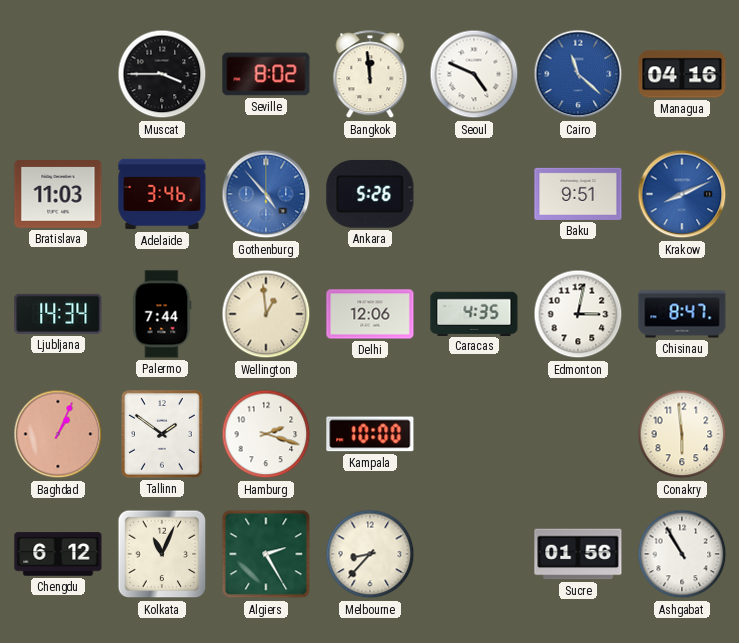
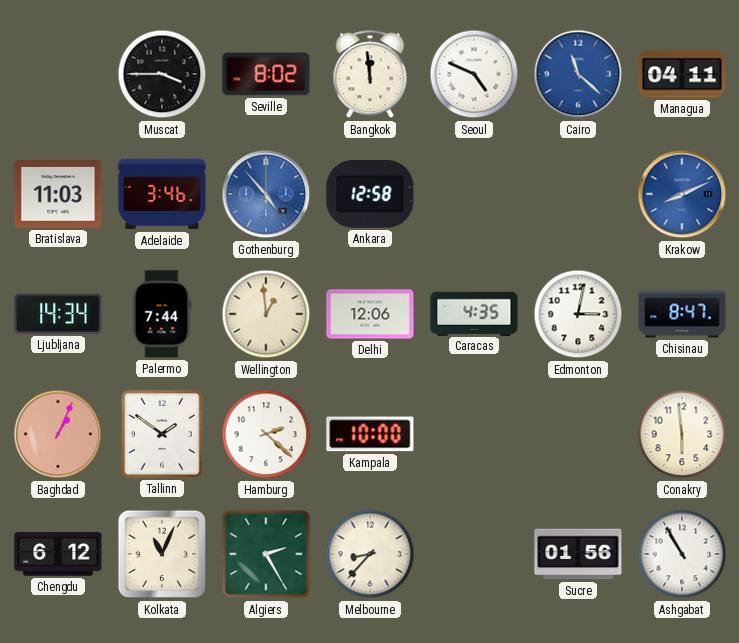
Managua: 04:16 -> 04:11 (682, 74)
Ankara: 5:26 -> 12:58 (370, 194)
Baku: 9:51 -> none (578, 194)
Hamburg: 2:18 -> 2:22 (266, 434)
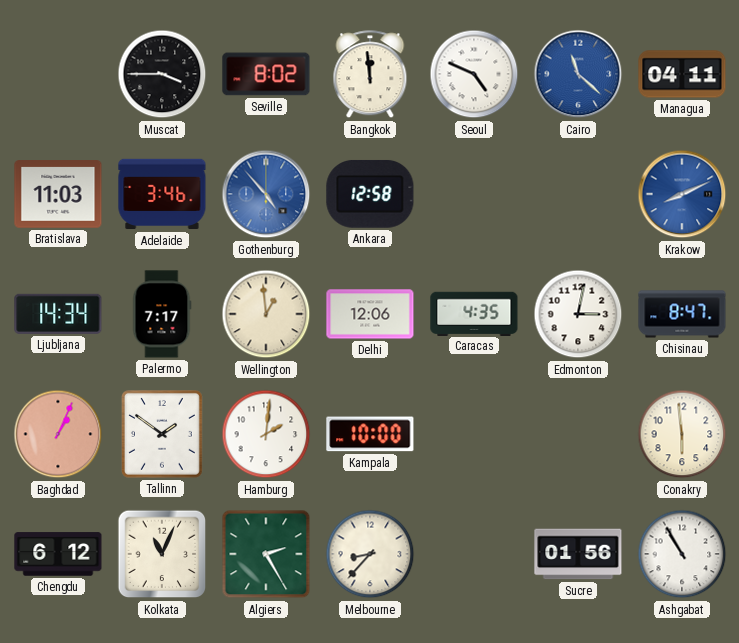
Palermo: 7:44 -> 7:17 (162, 314)
Hamburg: 2:22 -> 2:01 (266, 434)
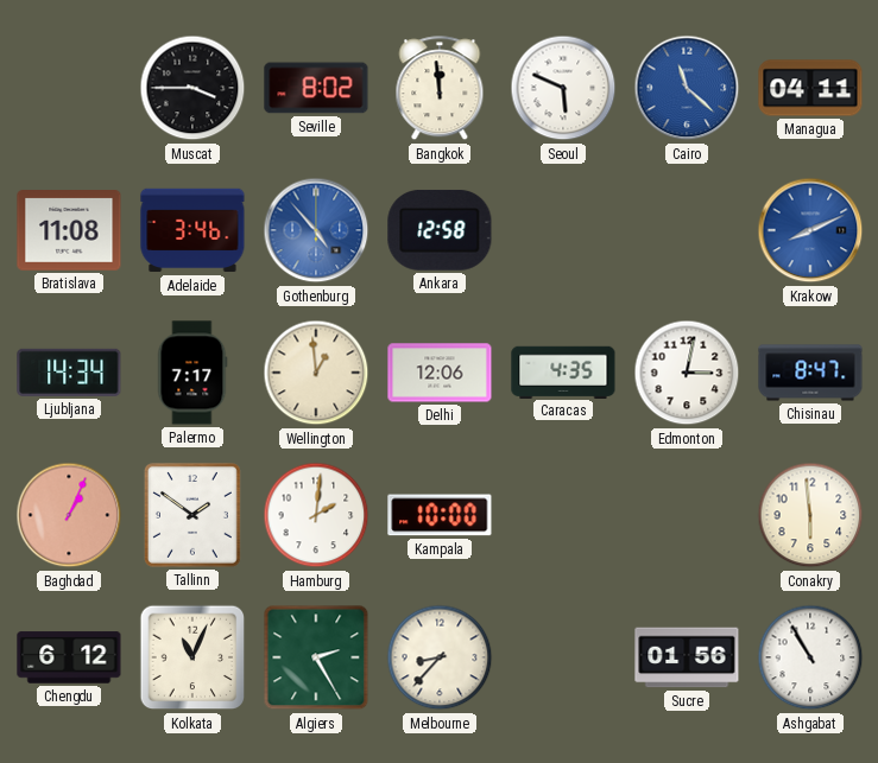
Seoul: 4:49 -> 5:49 (563, 88)
Bratislava: 11:03 -> 11:08 (69, 230)
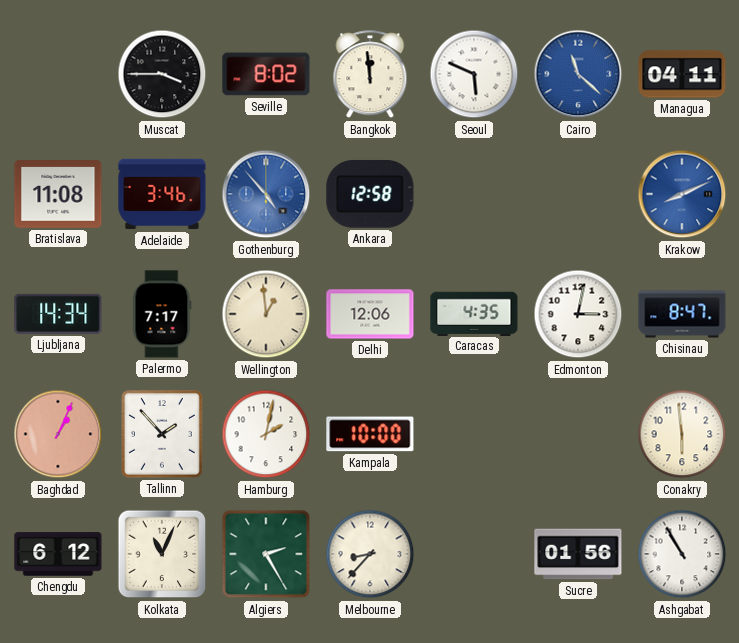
Tallinn: 1:51 -> 1:53 (162, 435)
Hamburg: 2:01 -> 2:02 (266, 434)
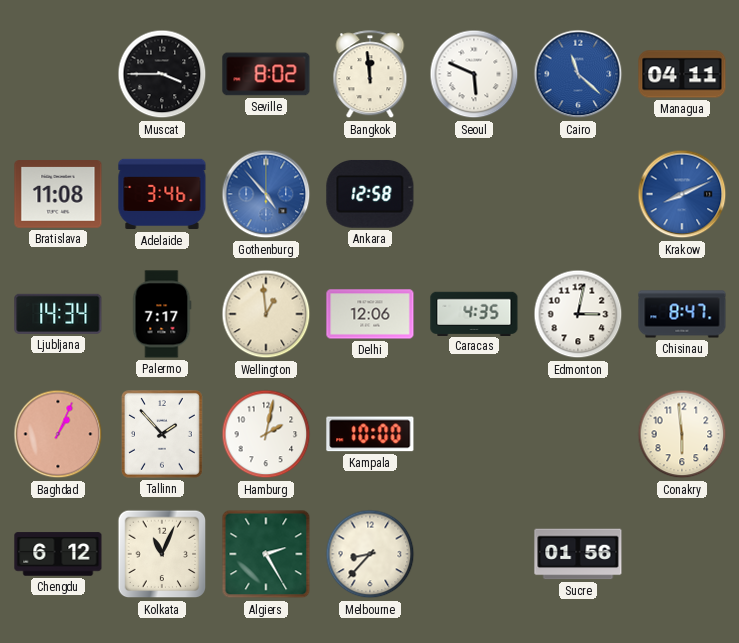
Ashgabat: 10:55 -> none (682, 554)
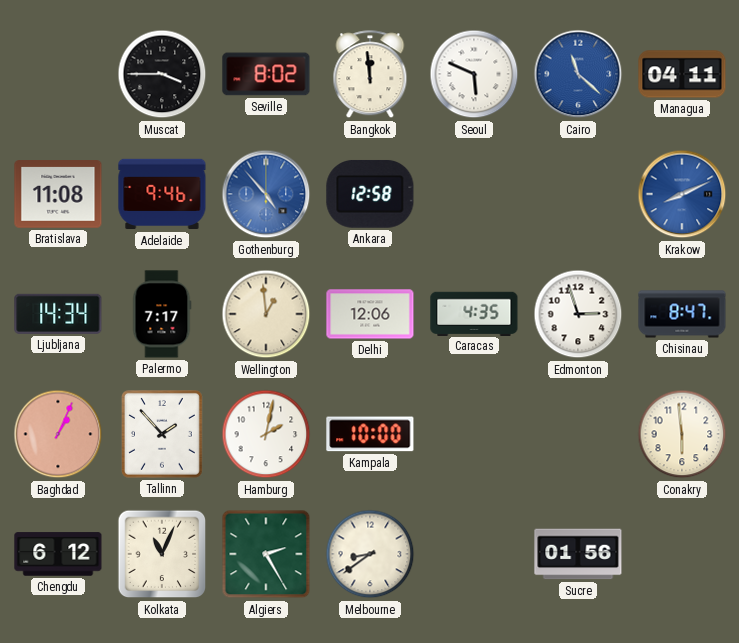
Adelaide: 3:46 -> 9:46 (162, 194)
Edmonton: 3:02 -> 2:57 (578, 314)
Melbourne: 8:37 -> 8:39 (370, 554)
